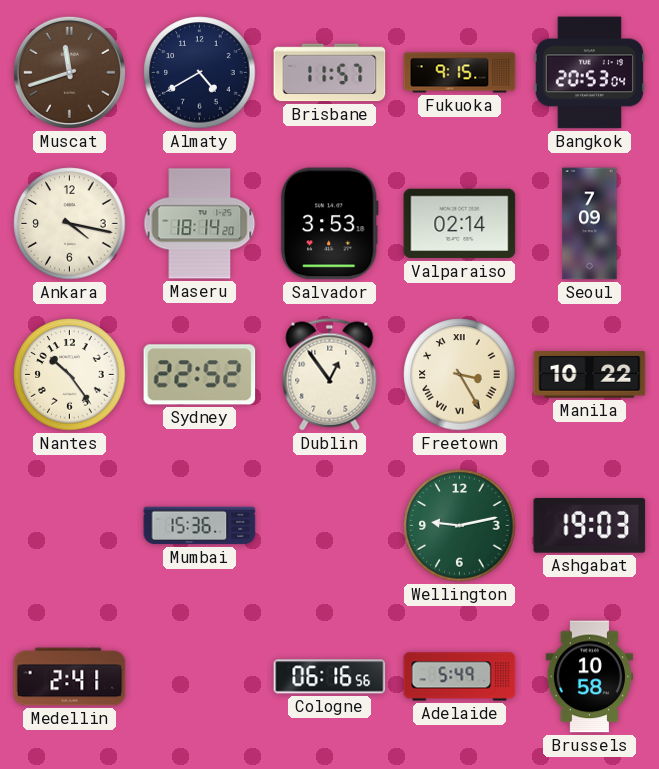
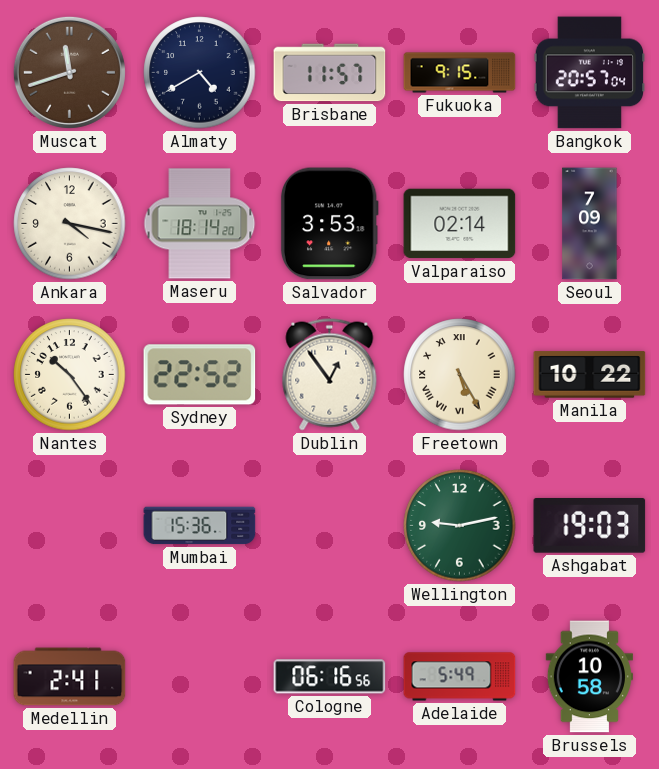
Bangkok: 20:53 -> 20:57 (590, 73)
Freetown: 3:25 -> 5:25 (460, 375)
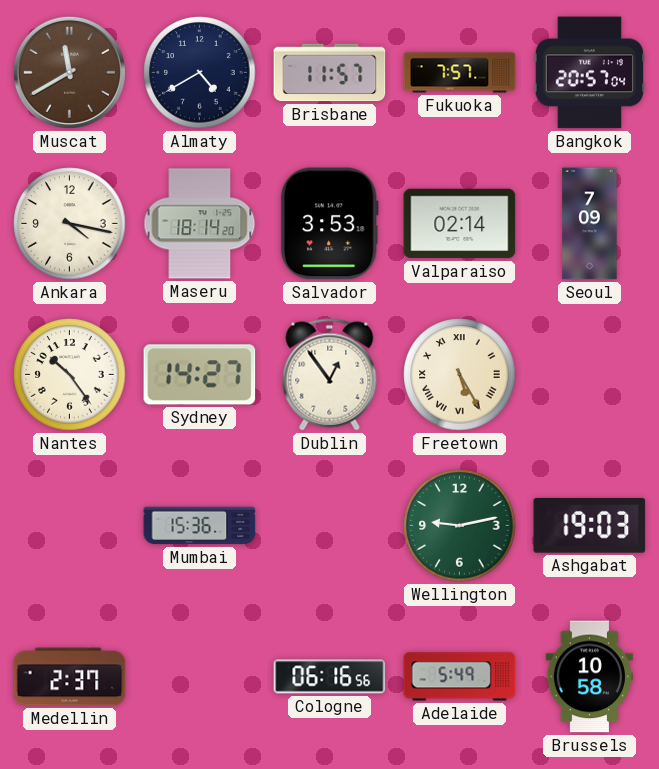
Muscat: 11:42 -> 11:40 (69, 72)
Fukuoka: 9:15 -> 7:57 (460, 73)
Sydney: 22:52 -> 14:27 (200, 375)
Manila: 10:22 -> none (590, 375)
Medellin: 2:41 -> 2:37 (70, 677)
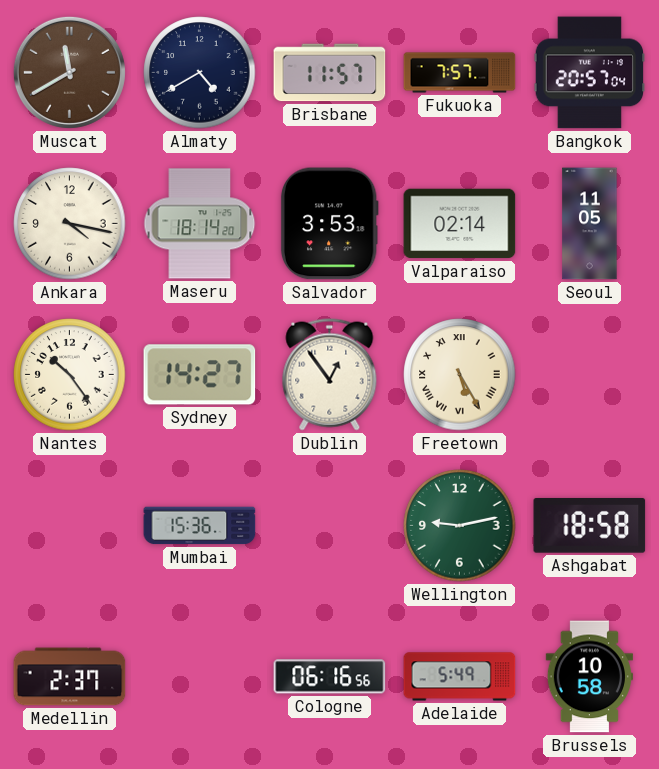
Seoul: 7:09 -> 11:05 (590, 224)
Ashgabat: 19:03 -> 18:58 (590, 525)
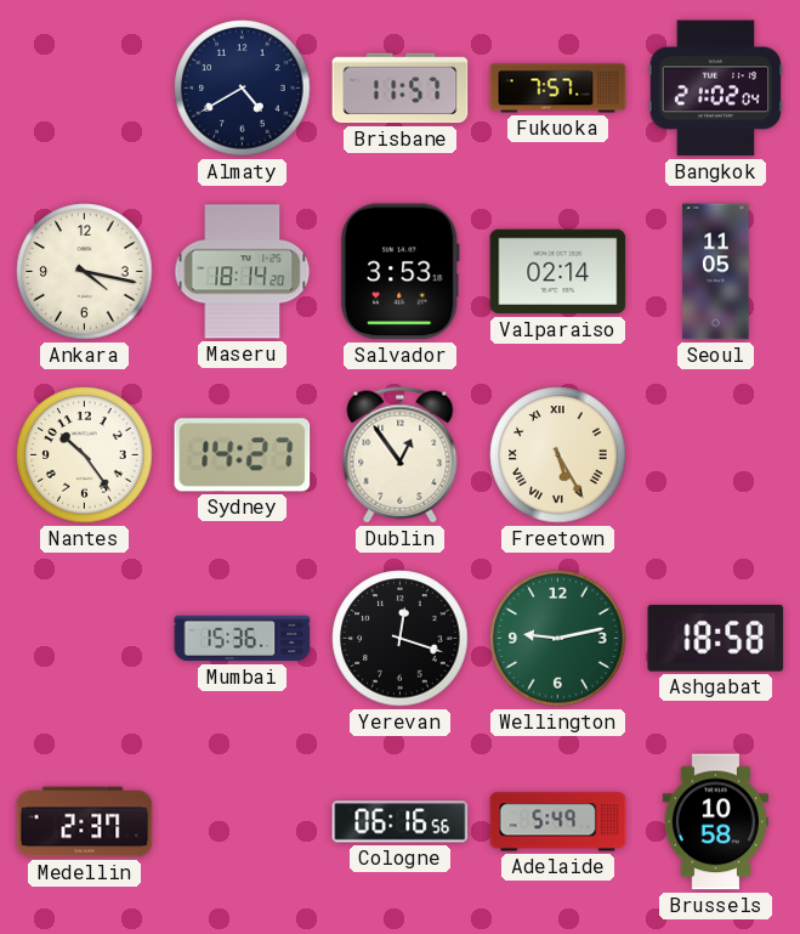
Muscat: 11:40 -> none (69, 72)
Bangkok: 20:57 -> 21:02 (716, 89)
Yerevan: none -> 12:18 (401, 639)
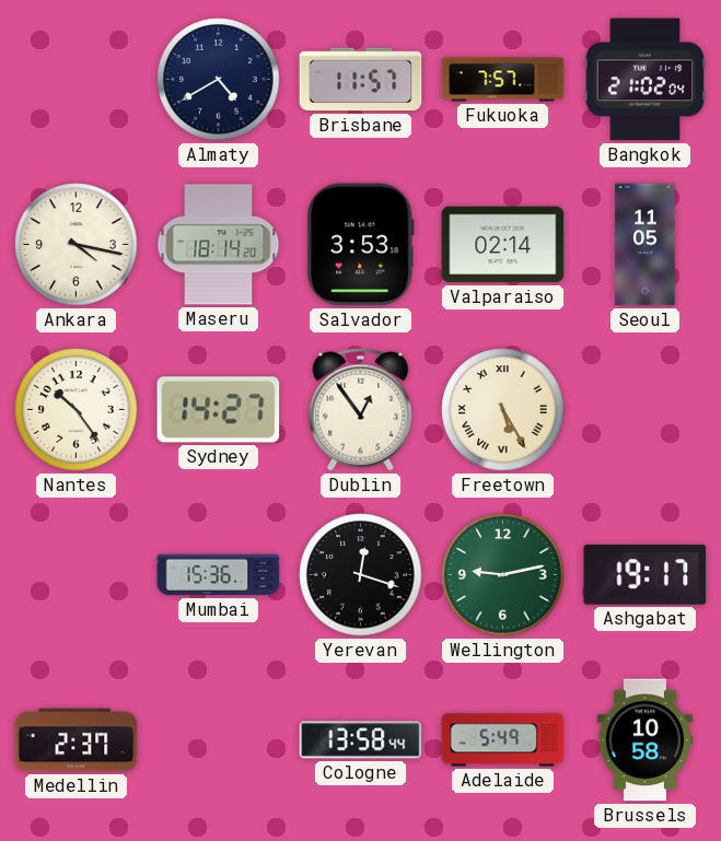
Ashgabat: 18:58 -> 19:17 (646, 574)
Cologne: 06:16 -> 13:58 (361, 740)
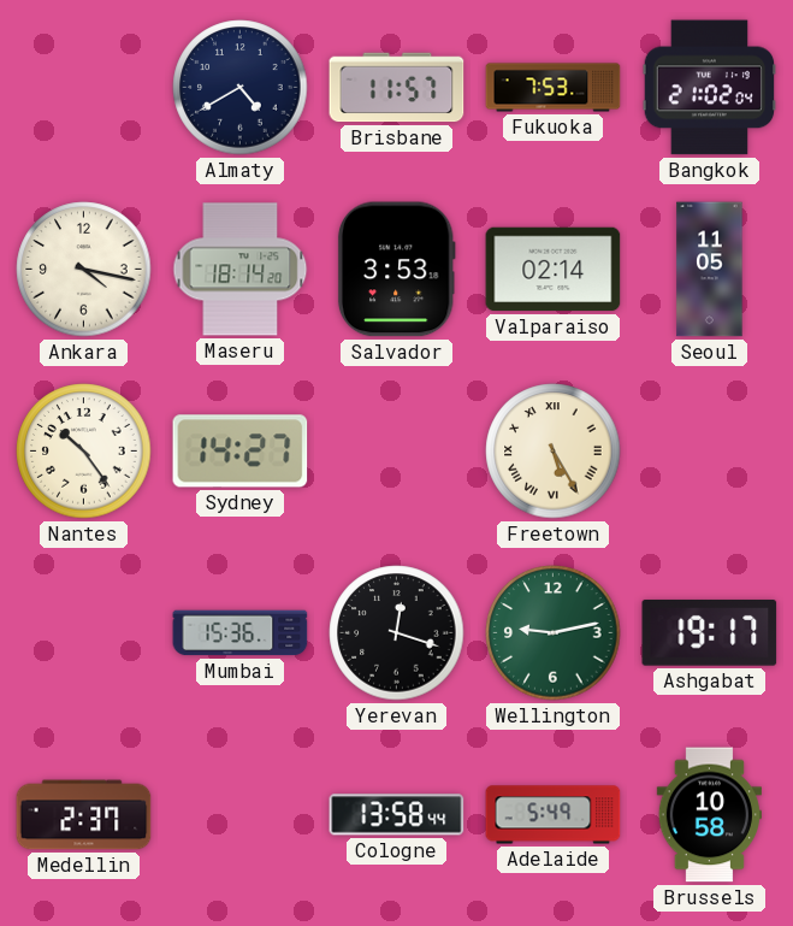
Fukuoka: 7:57 -> 7:53 (554, 88)
Dublin: 12:54 -> none (361, 410)
